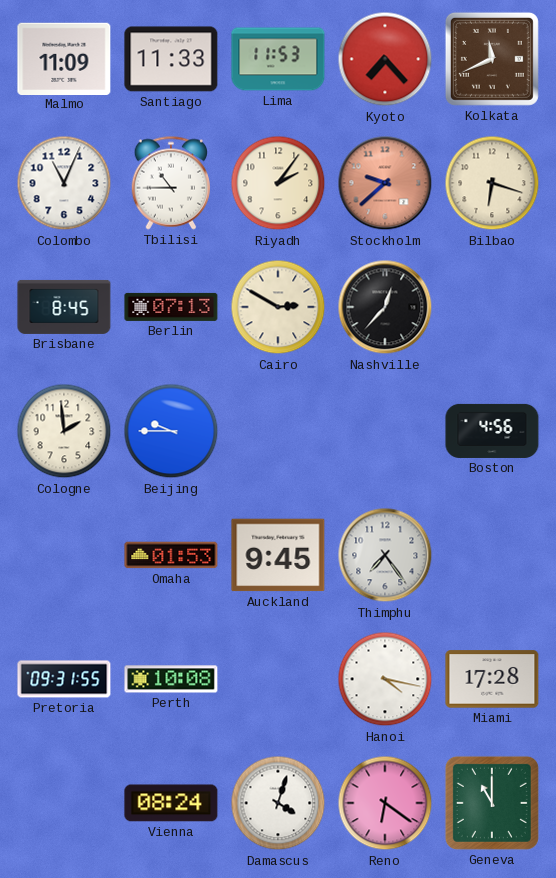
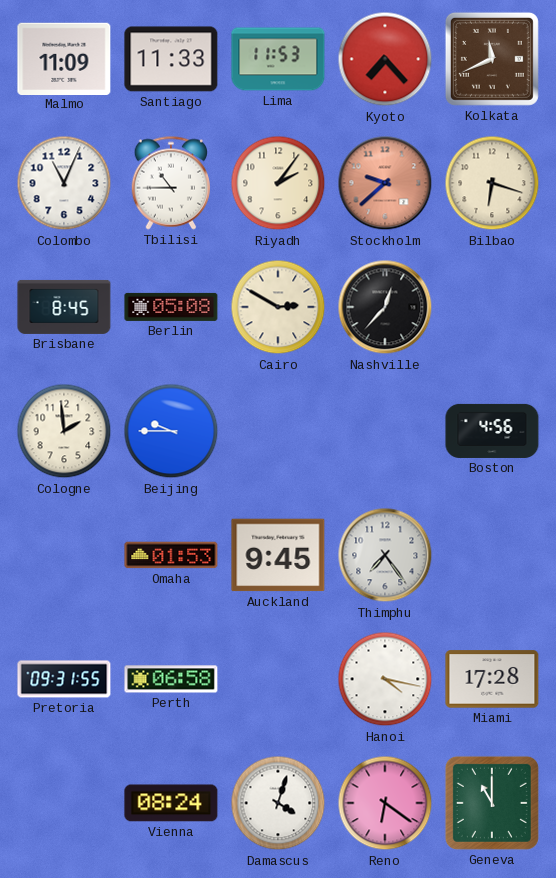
Berlin: 07:13 -> 05:08 (171, 307)
Perth: 10:08 -> 06:58 (171, 679)
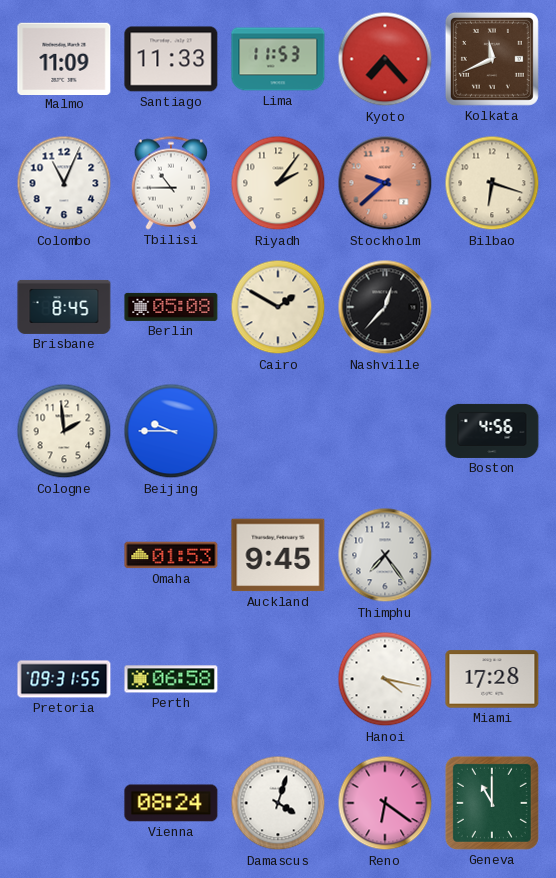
Cairo: 2:50 -> 1:50 (278, 307)
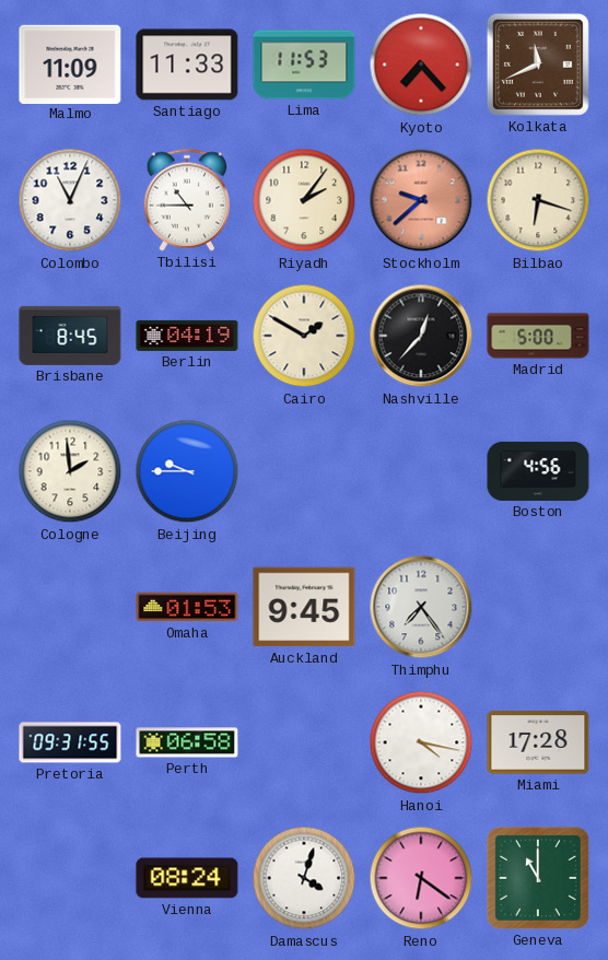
Berlin: 05:08 -> 04:19 (187, 336)
Madrid: none -> 5:00 (538, 336)
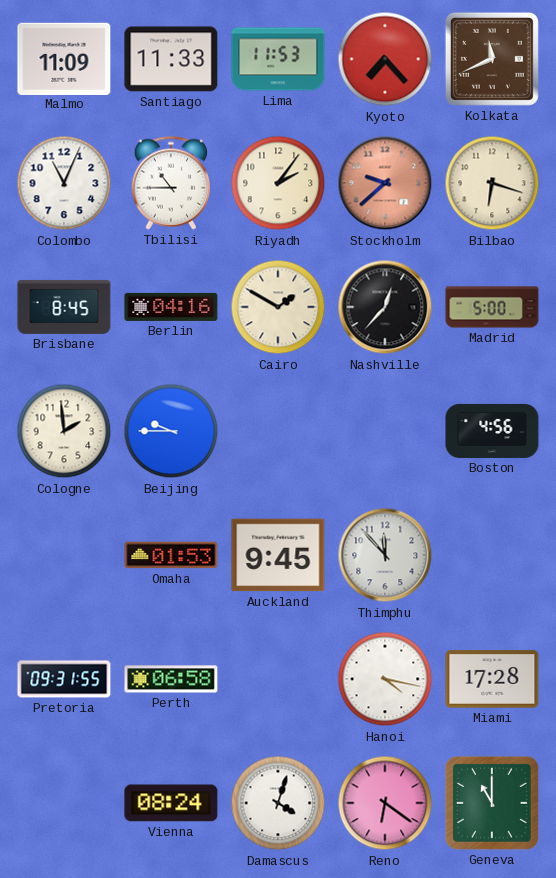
Berlin: 04:19 -> 04:16 (171, 307)
Thimphu: 7:24 -> 11:53 (385, 555)
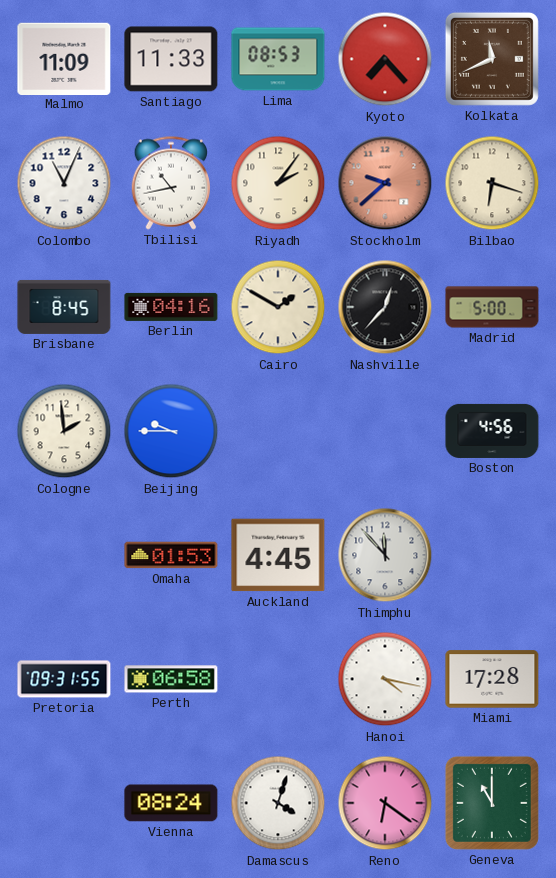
Lima: 11:53 -> 08:53 (278, 59)
Tbilisi: 10:45 -> 10:43 (170, 183)
Auckland: 9:45 -> 4:45 (278, 555)
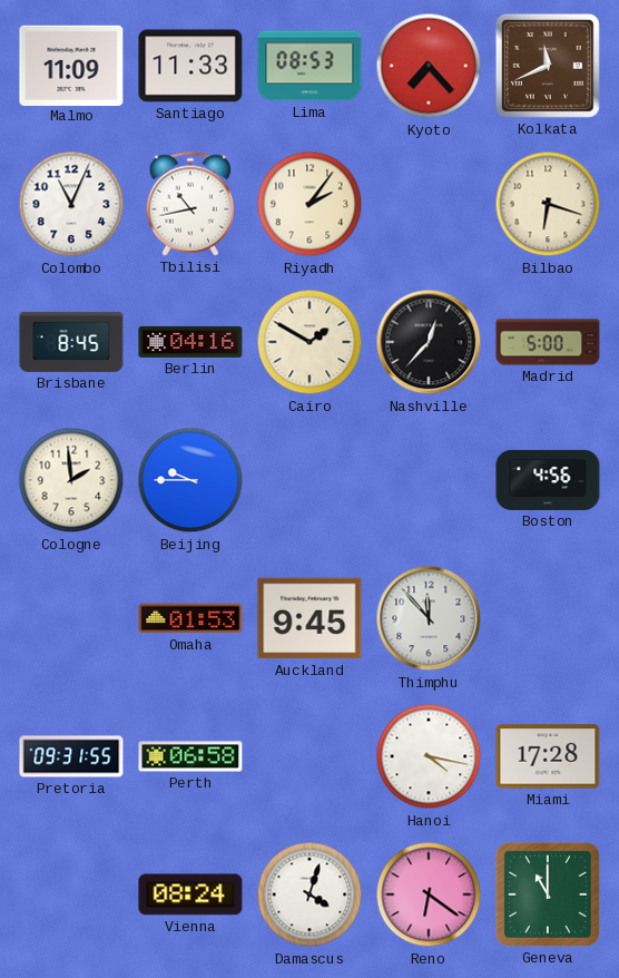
Stockholm: 9:38 -> none (385, 183)
Auckland: 4:45 -> 9:45 (309, 618)
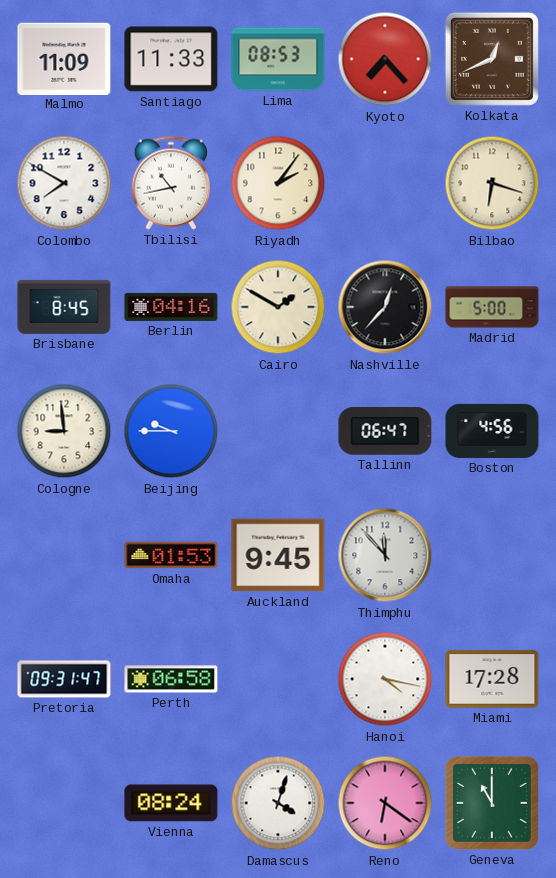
Kolkata: 11:41 -> 12:41 (492, 59)
Colombo: 11:04 -> 7:50 (64, 183)
Cologne: 1:59 -> 8:59 (64, 431)
Tallinn: none -> 06:47 (385, 431)
Pretoria: 09:31:55 -> 09:31:47 (64, 679)
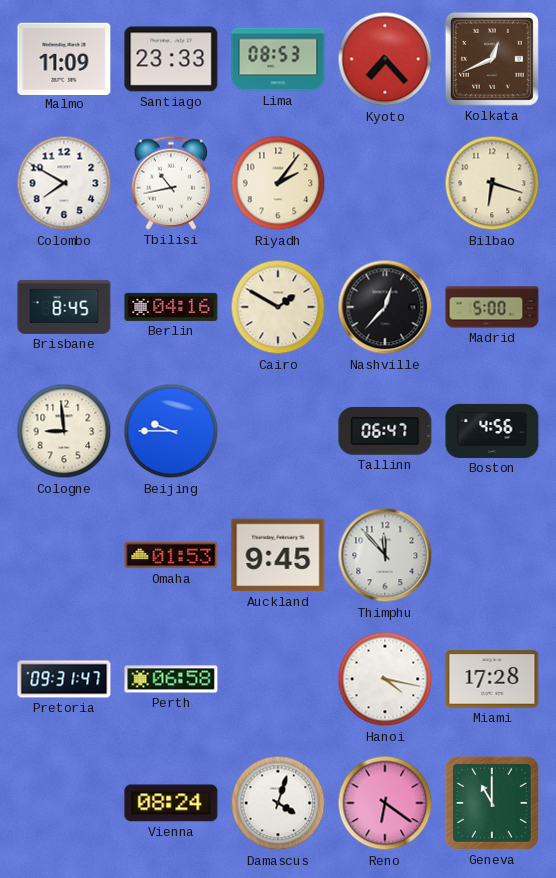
Santiago: 11:33 -> 23:33 (171, 59)
